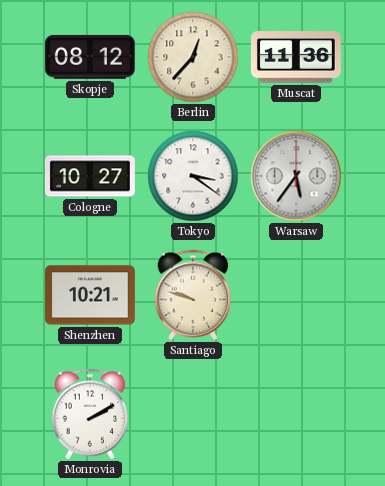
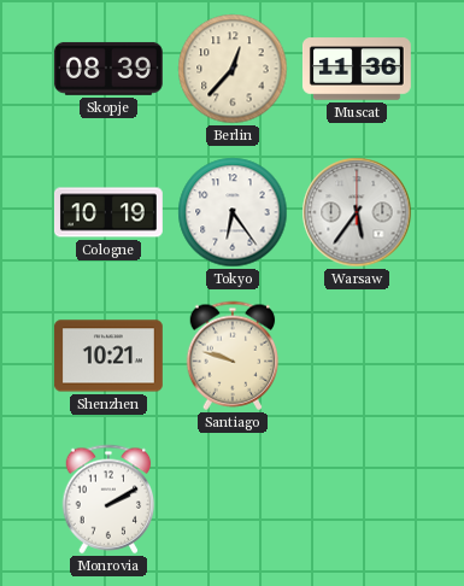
Skopje: 08:12 -> 08:39 (108, 69)
Cologne: 10:27 -> 10:19 (108, 212)
Tokyo: 3:21 -> 6:24 (233, 212)
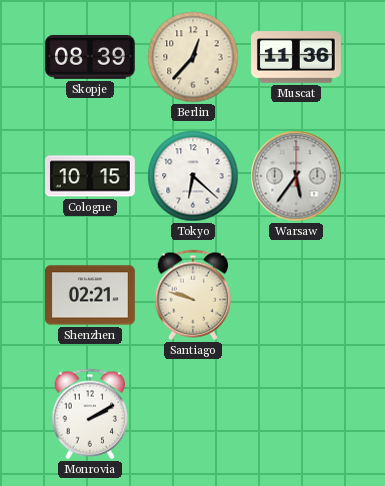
Cologne: 10:19 -> 10:15 (90, 176)
Tokyo: 6:24 -> 6:22 (193, 176)
Shenzhen: 10:21 -> 02:21 (90, 295)
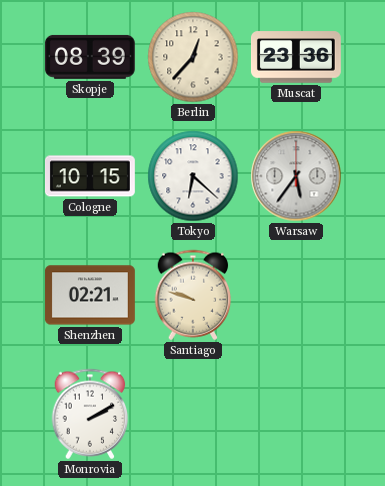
Muscat: 11:36 -> 23:36 (296, 57)
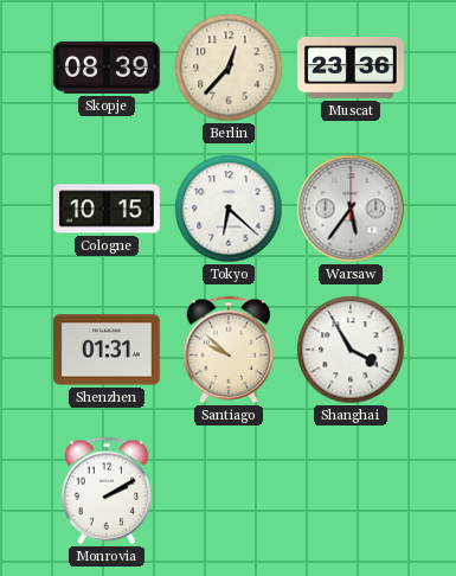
Shenzhen: 02:21 -> 01:31 (107, 350)
Santiago: 9:48 -> 9:52 (229, 350)
Shanghai: none -> 3:55 (351, 350)
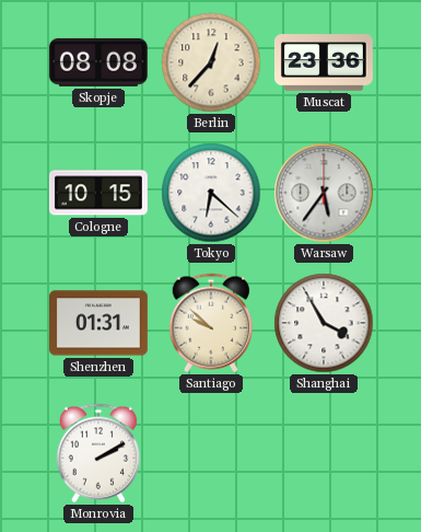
Skopje: 08:39 -> 08:08 (98, 62)
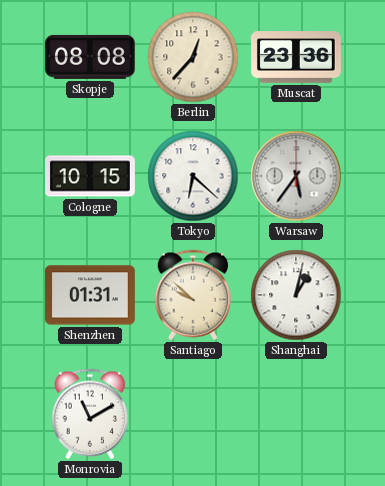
Shanghai: 3:55 -> 1:02 (296, 295)
Monrovia: 2:10 -> 11:10 (90, 414)
